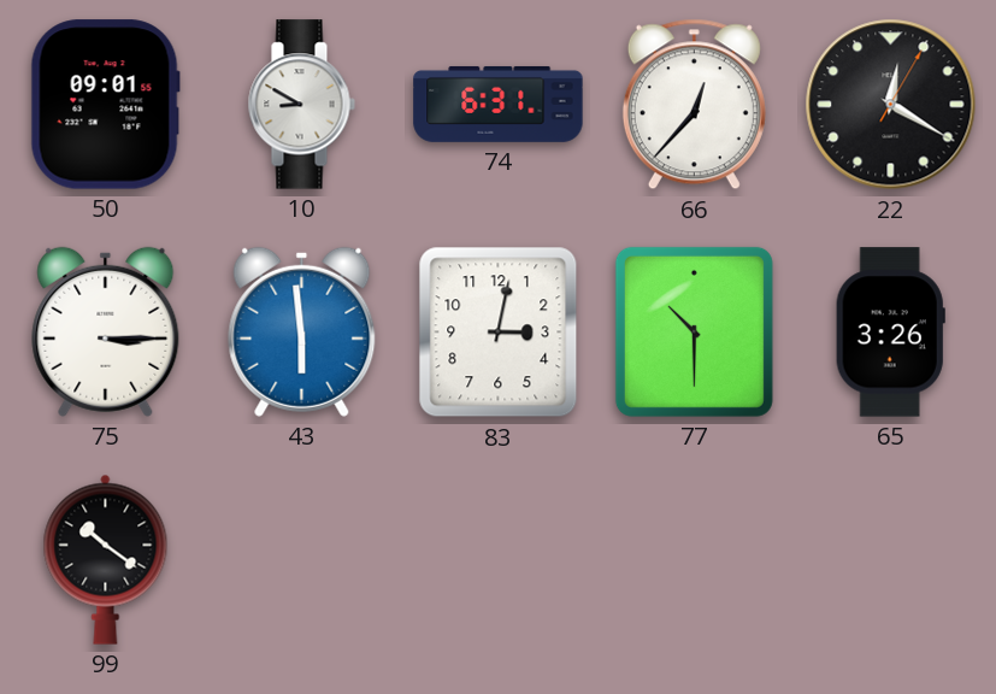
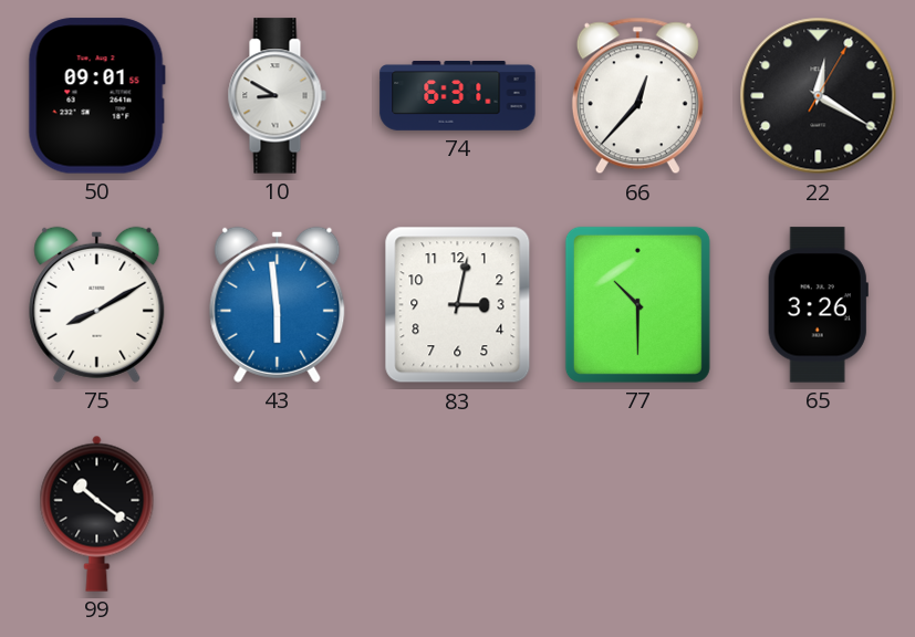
75: 3:15 -> 8:10 (97, 304)
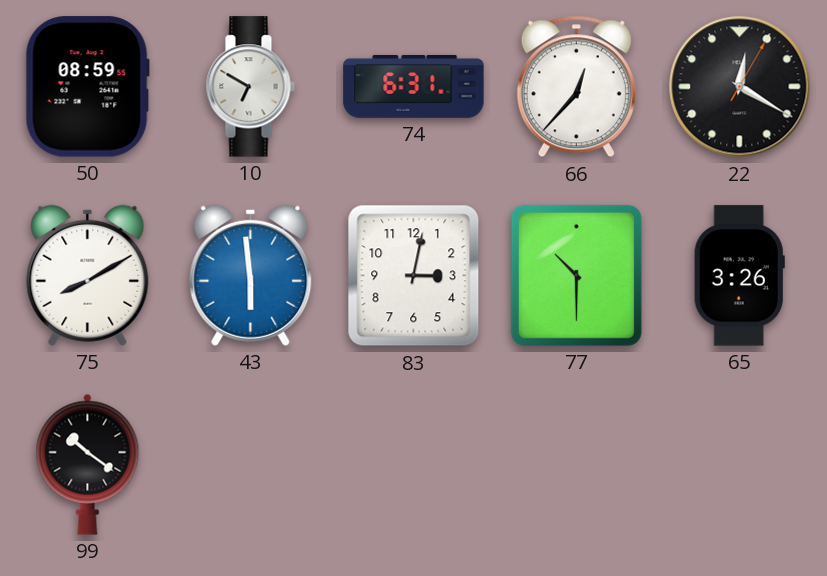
50: 09:01 -> 08:59 (87, 87)
10: 8:50 -> 6:50 (250, 87)
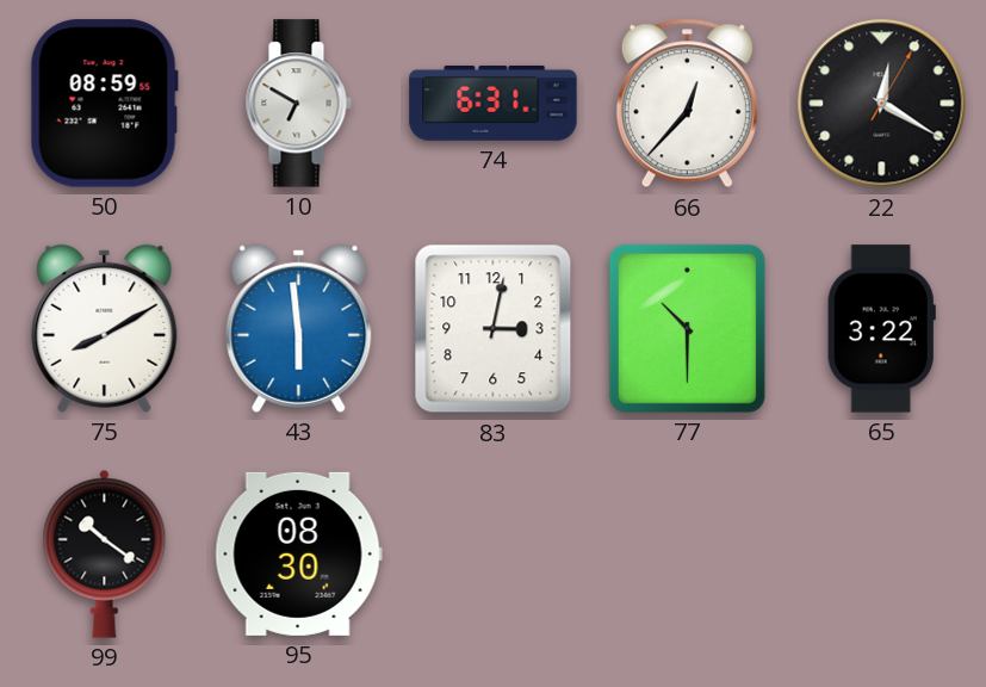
65: 3:26 -> 3:22 (881, 329)
95: none -> 08:30 (298, 553)
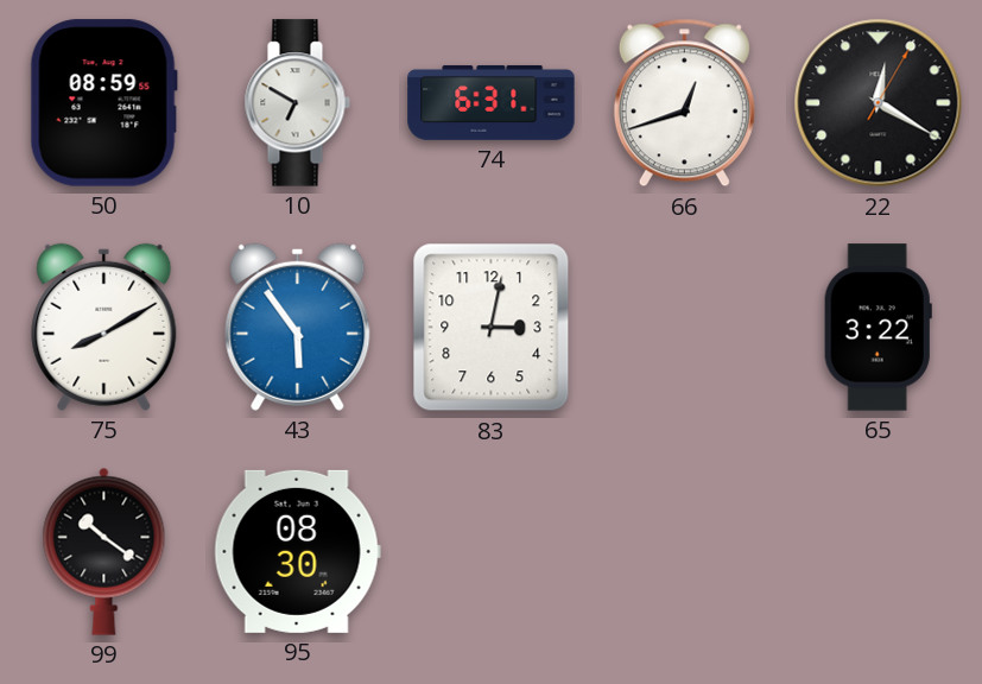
66: 12:37 -> 12:42 (684, 103)
43: 5:59 -> 5:54 (298, 327)
77: 10:30 -> none (687, 328)
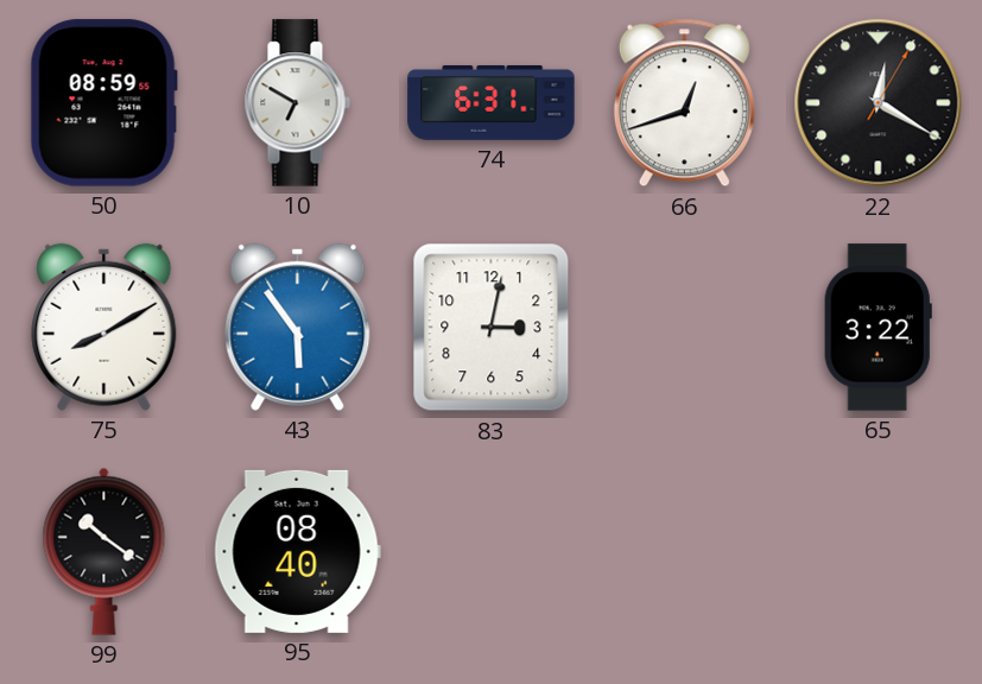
95: 08:30 -> 08:40 (297, 551)
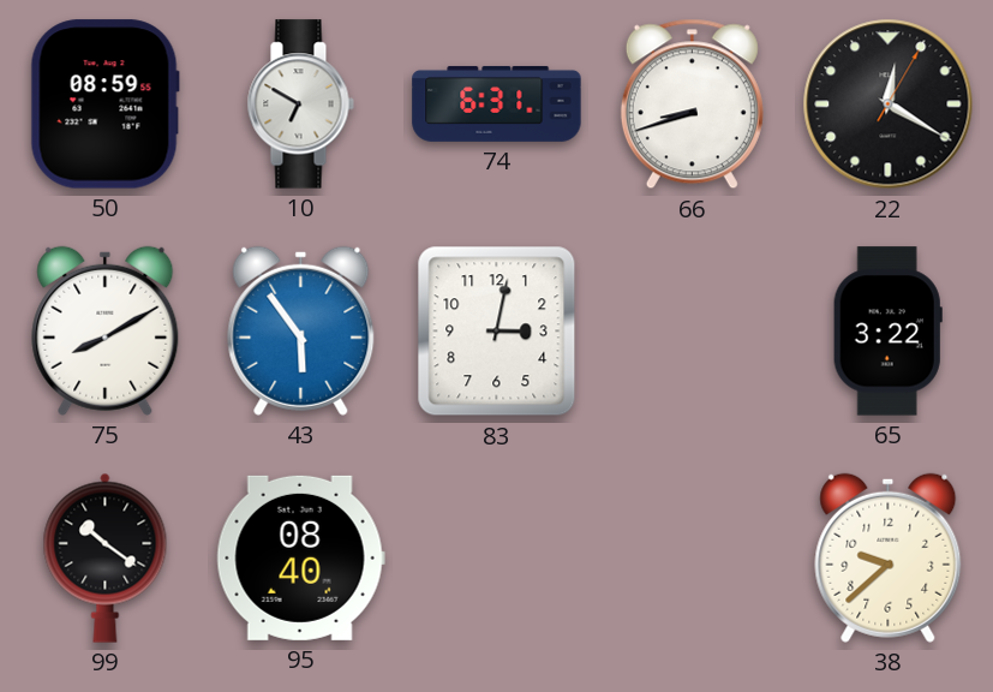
66: 12:42 -> 8:42 (692, 105)
38: none -> 9:38 (889, 557)
